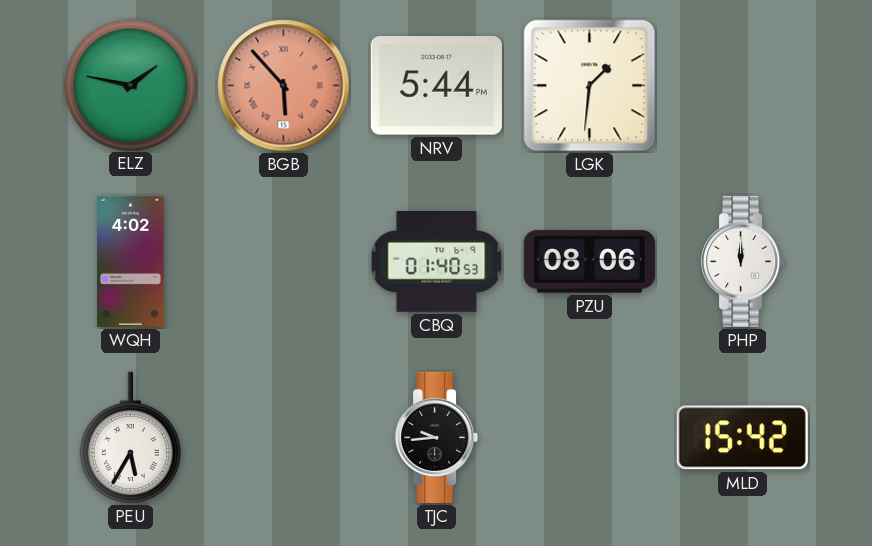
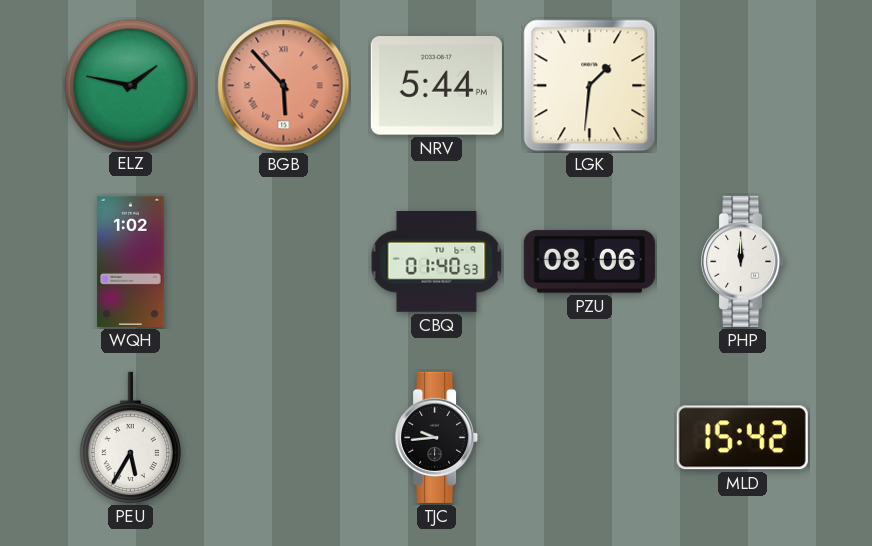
WQH: 4:02 -> 1:02 (131, 261)
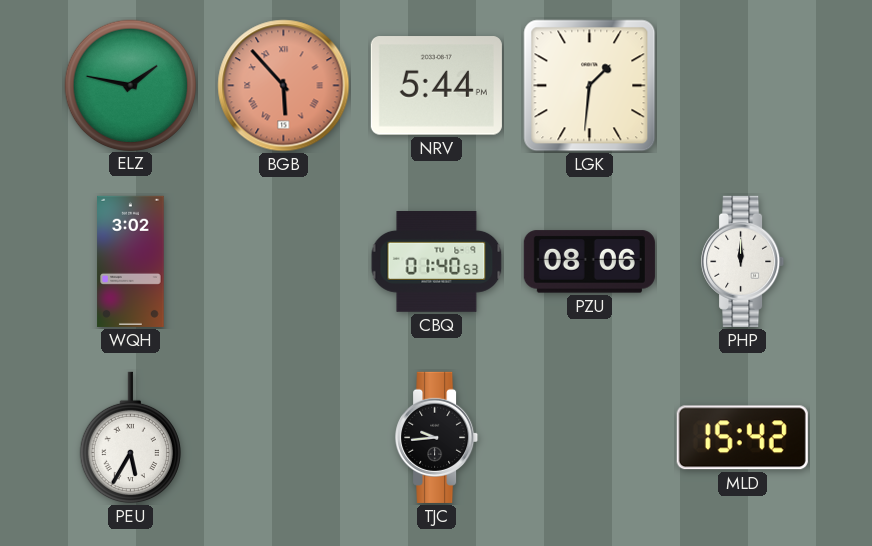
WQH: 1:02 -> 3:02 (131, 261)
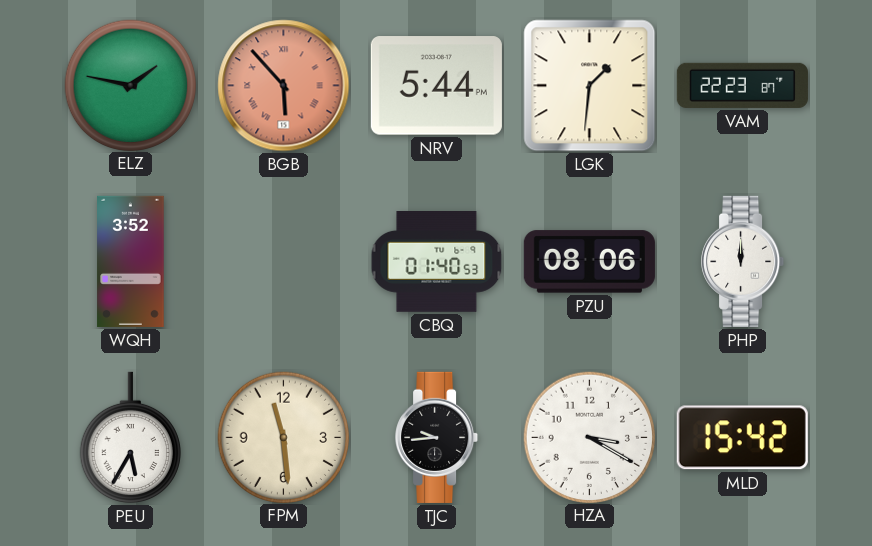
VAM: none -> 22:23 (742, 85)
WQH: 3:02 -> 3:52 (131, 261)
FPM: none -> 11:29 (283, 437)
HZA: none -> 3:20 (589, 437)
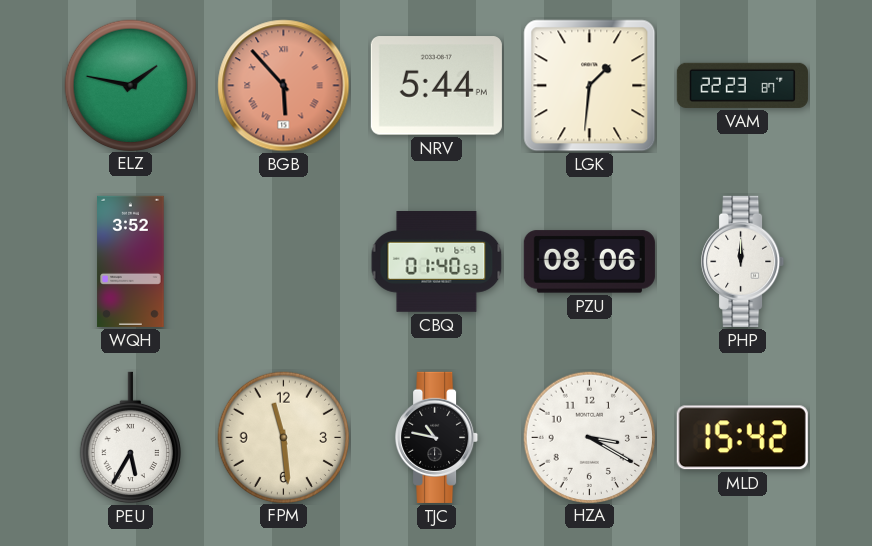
TJC: 9:44 -> 10:47 (437, 437)
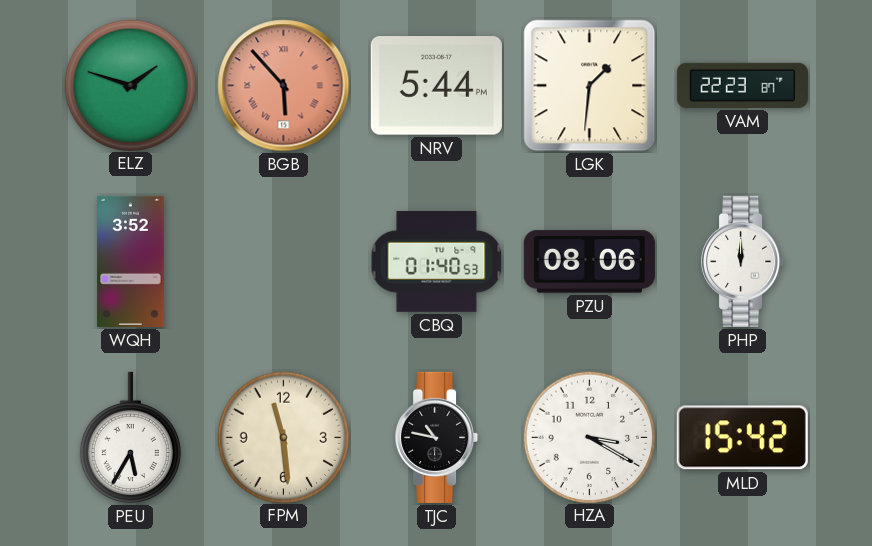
ELZ: 1:47 -> 1:48 (130, 85)
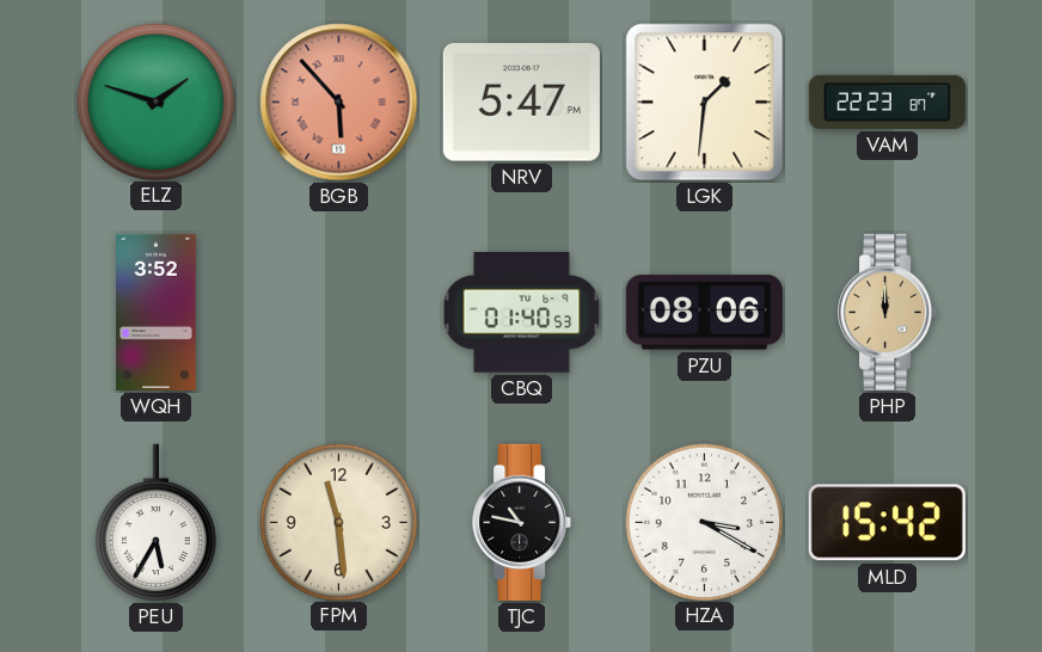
NRV: 5:44 -> 5:47 (521, 103)
PHP dial: white -> champagne (888, 312)
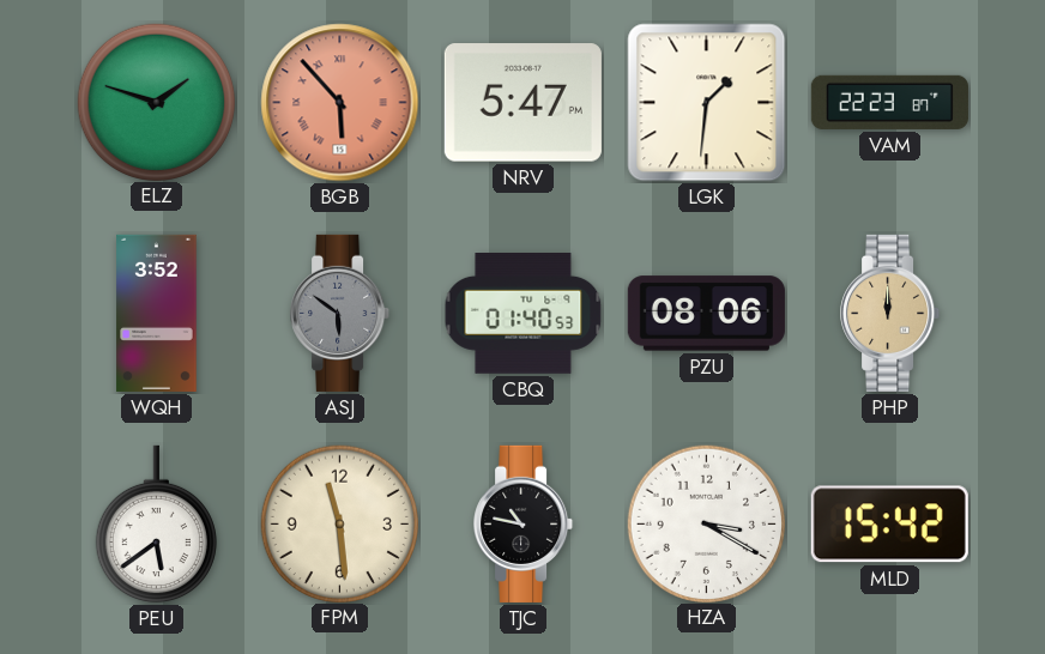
ASJ: none -> 5:51 (340, 313)
PEU: 5:35 -> 5:39 (156, 525)
